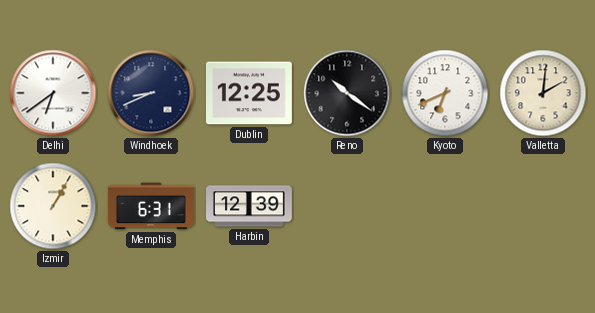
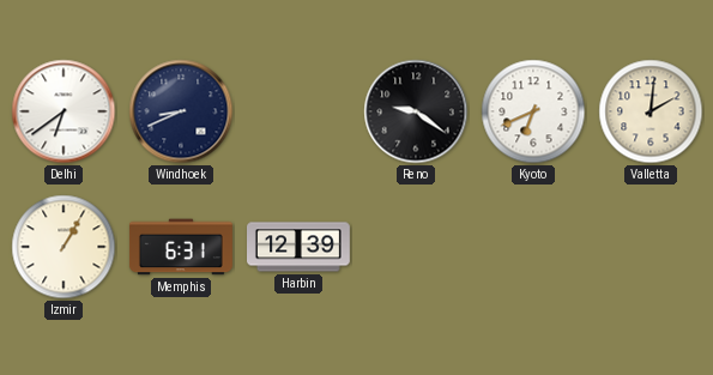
Dublin: 12:25 -> none (249, 93)
Reno: 10:21 -> 9:21 (416, 111)
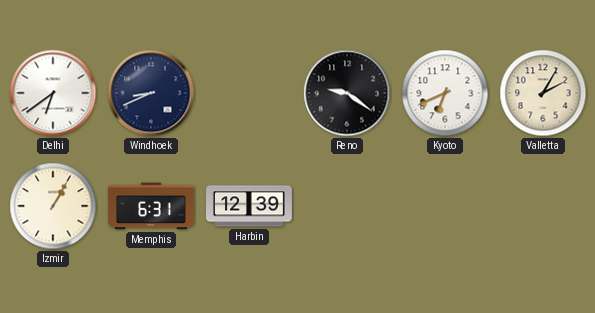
Valletta: 2:01 -> 2:05 (543, 93)
